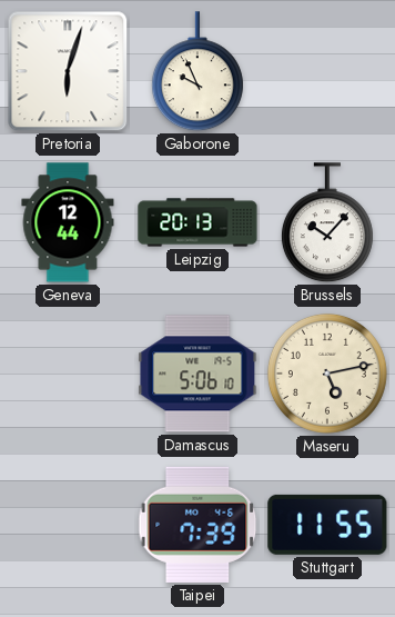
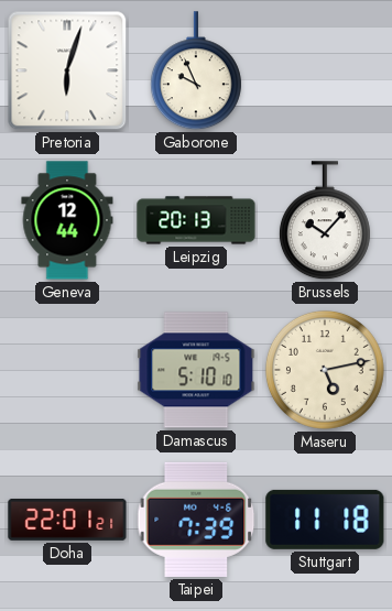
Damascus: 5:06 -> 5:10 (196, 370)
Doha: none -> 22:01 (67, 520)
Stuttgart: 11:55 -> 11:18 (325, 520)
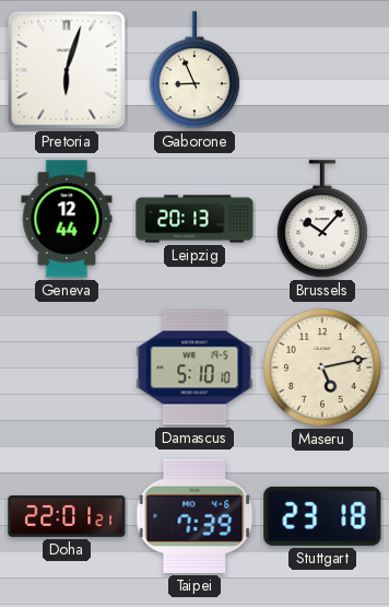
Gaborone: 9:56 -> 8:56 (194, 71)
Stuttgart: 11:18 -> 23:18 (322, 516)
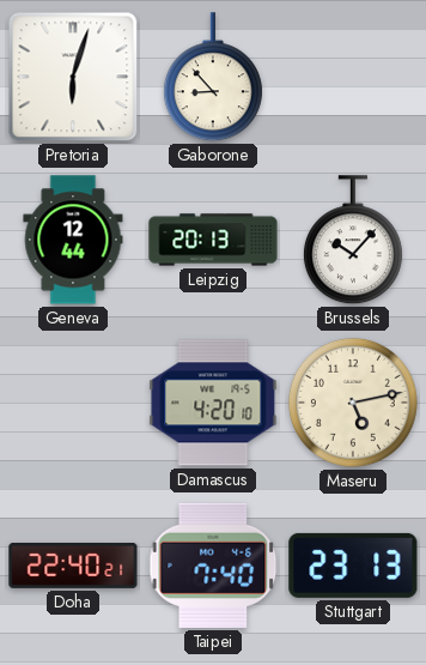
Gaborone: 8:56 -> 8:53 (213, 78)
Damascus: 5:10 -> 4:20 (213, 403)
Doha: 22:01 -> 22:40 (73, 566)
Taipei: 7:39 -> 7:40 (213, 566)
Stuttgart: 23:18 -> 23:13 (353, 566)
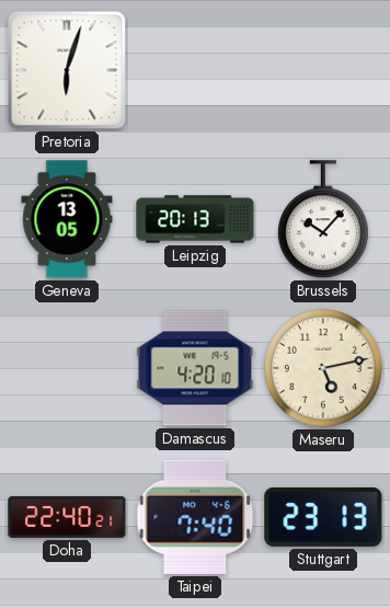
Gaborone: 8:53 -> none (213, 78)
Geneva: 12:44 -> 13:05 (67, 219)
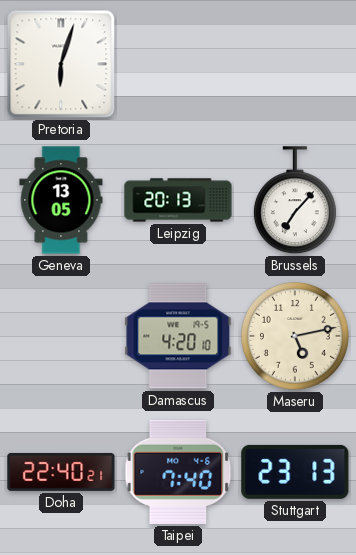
Brussels: 10:07 -> 7:07 (295, 201)
